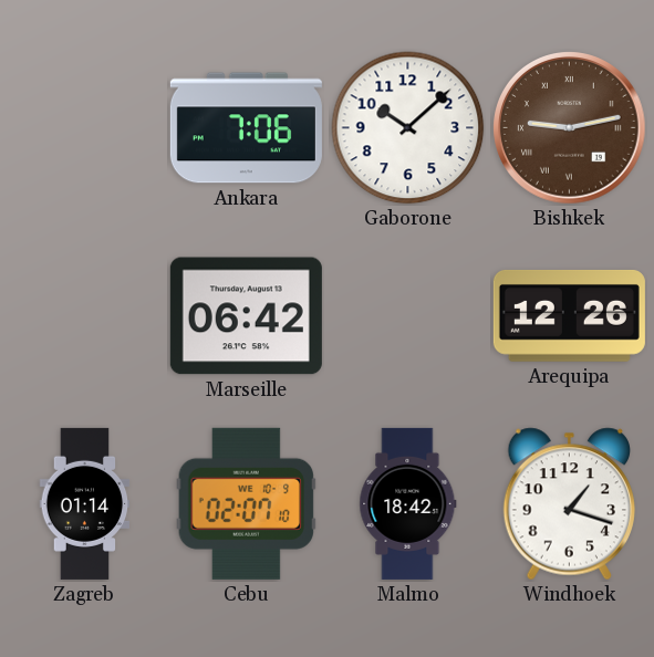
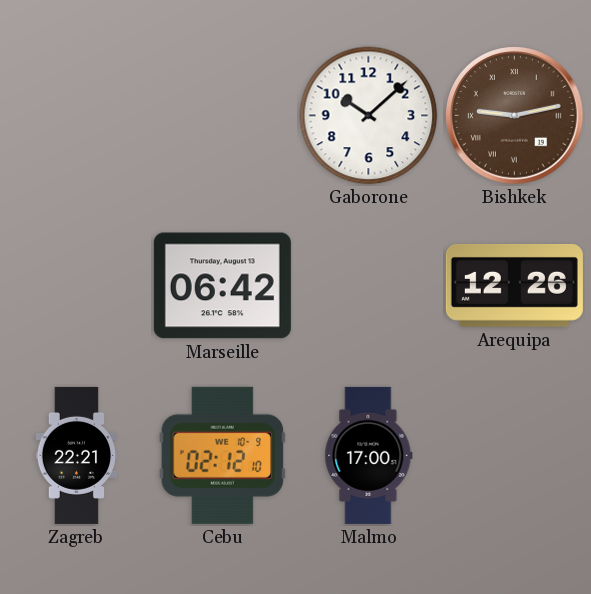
Ankara: 7:06 -> none (246, 128)
Zagreb: 01:14 -> 22:21 (77, 455)
Cebu: 02:07 -> 02:12 (222, 455)
Malmo: 18:42 -> 17:00 (369, 455)
Windhoek: 1:18 -> none (569, 504)
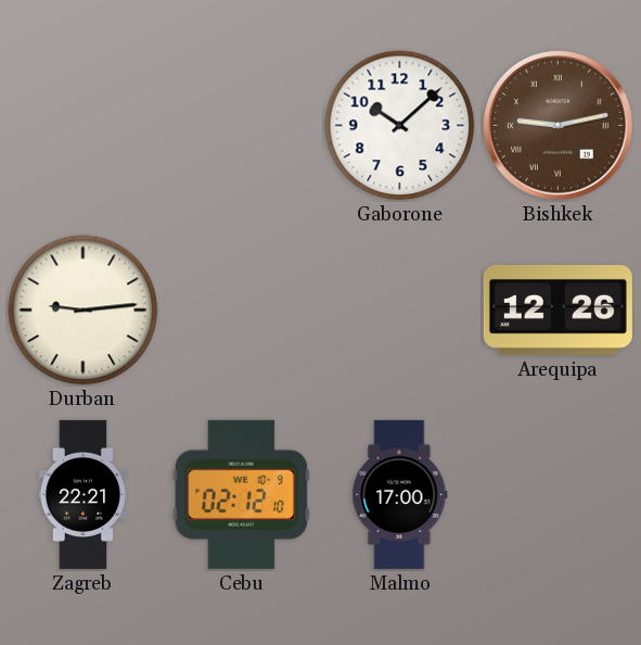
Durban: none -> 9:14 (84, 311)
Marseille: 06:42 -> none (222, 286)
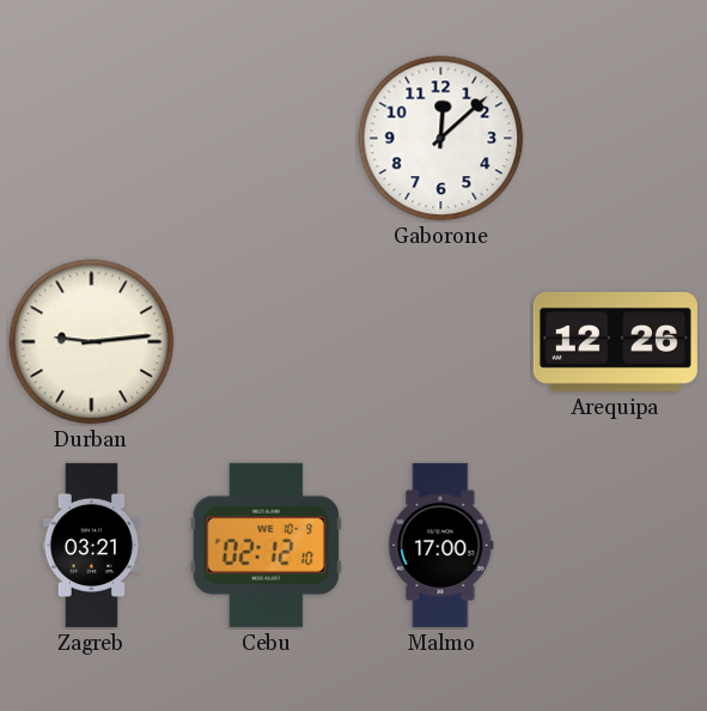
Gaborone: 10:08 -> 12:08 (441, 139)
Bishkek: 9:13 -> none (559, 126)
Zagreb: 22:21 -> 03:21 (92, 545)
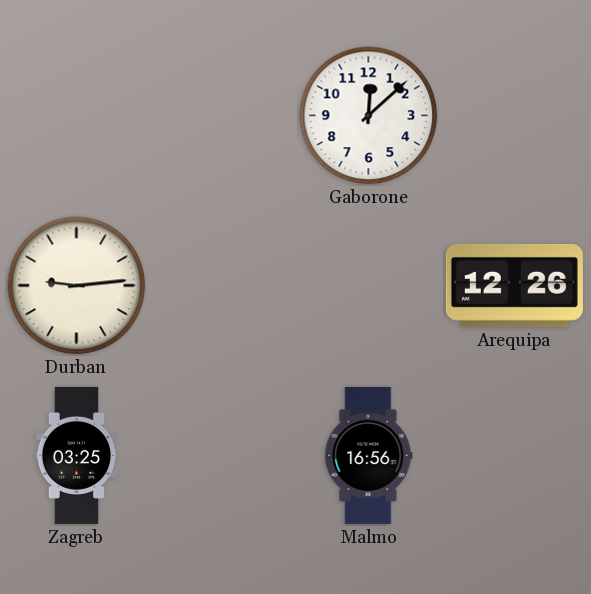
Zagreb: 03:21 -> 03:25 (77, 455)
Cebu: 02:12 -> none (266, 545)
Malmo: 17:00 -> 16:56 (369, 455)
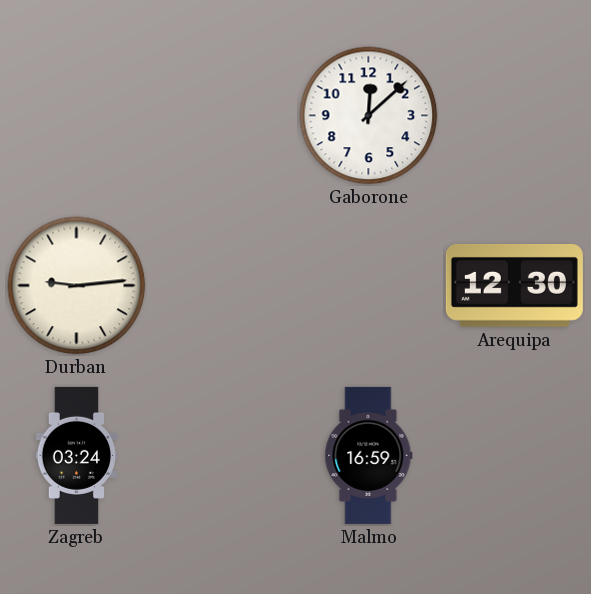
Arequipa: 12:26 -> 12:30 (514, 285)
Zagreb: 03:25 -> 03:24 (77, 455)
Malmo: 16:56 -> 16:59 (369, 455)
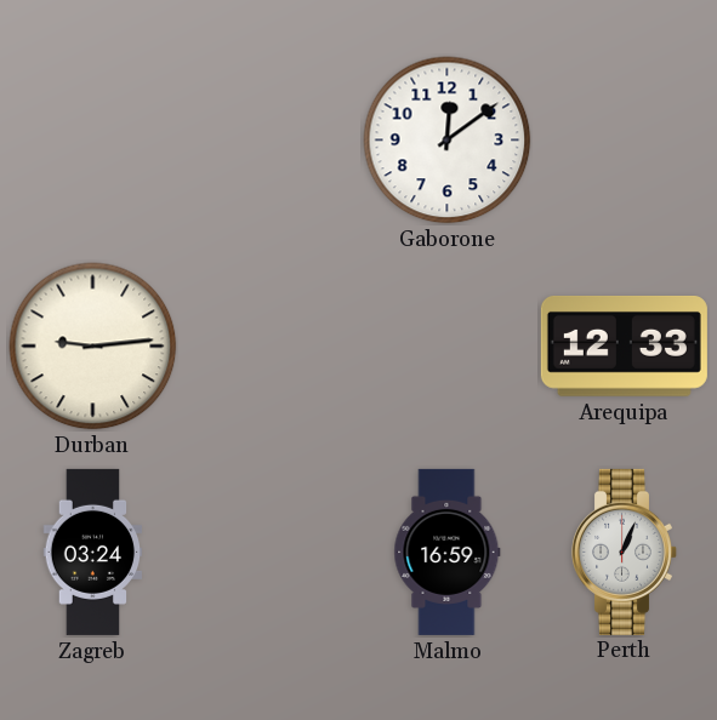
Gaborone: 12:08 -> 12:09 (448, 141)
Arequipa: 12:30 -> 12:33 (624, 345)
Perth: none -> 1:04 (624, 552)
